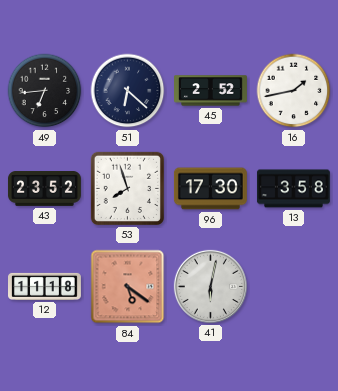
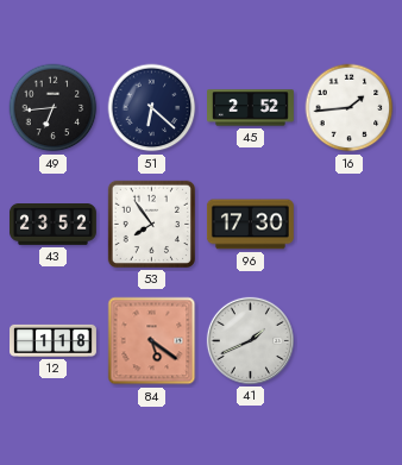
16: 1:43 -> 1:44 (350, 108)
53: 7:57 -> 7:54 (151, 224)
13: 3:58 -> none (293, 189)
12: 11:18 -> 1:18 (54, 340)
41: 6:02 -> 1:41 (250, 340)
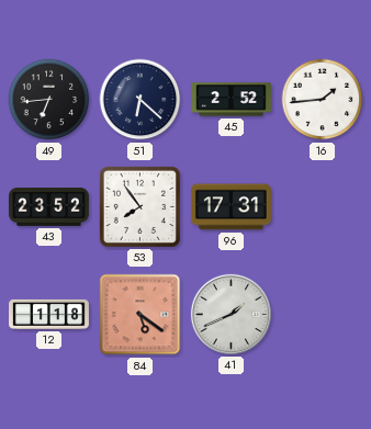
96: 17:30 -> 17:31 (231, 207)
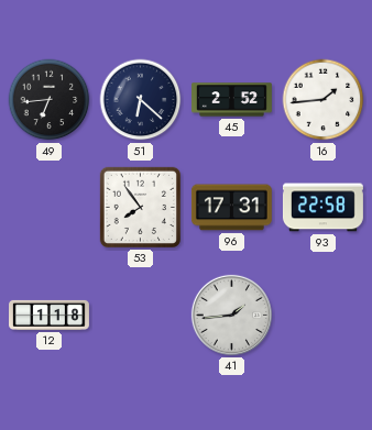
43: 23:52 -> none (48, 207)
93: none -> 22:58 (322, 208)
84: 5:21 -> none (140, 315)
41: 1:41 -> 1:44 (231, 315)
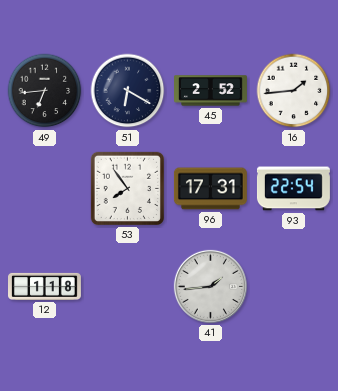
51: 6:22 -> 6:20 (128, 91)
93: 22:58 -> 22:54 (293, 189)
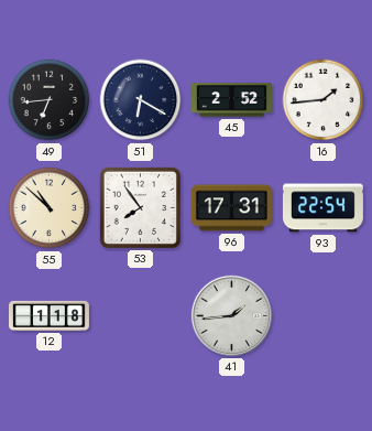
55: none -> 10:52 (50, 208)
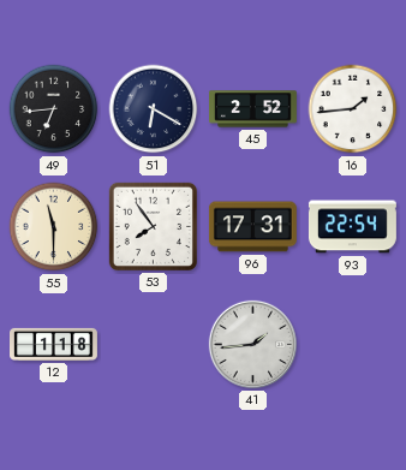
55: 10:52 -> 11:30 (54, 227)
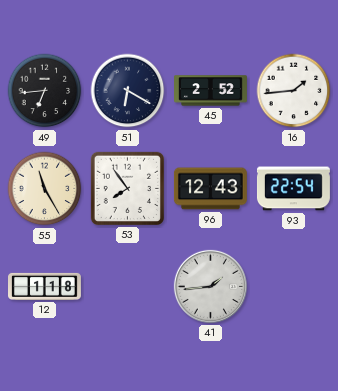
55: 11:30 -> 11:25 (45, 189)
96: 17:31 -> 12:43 (210, 189)
